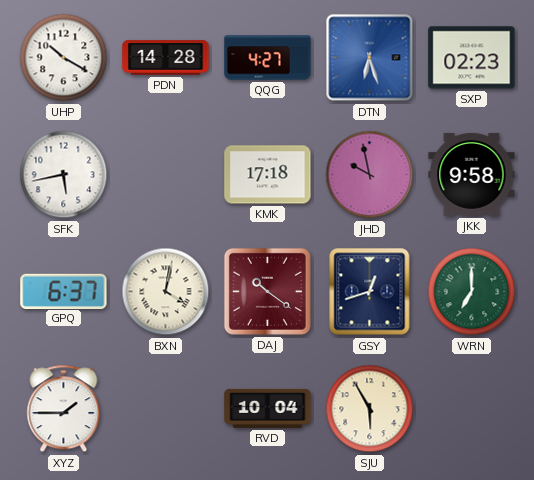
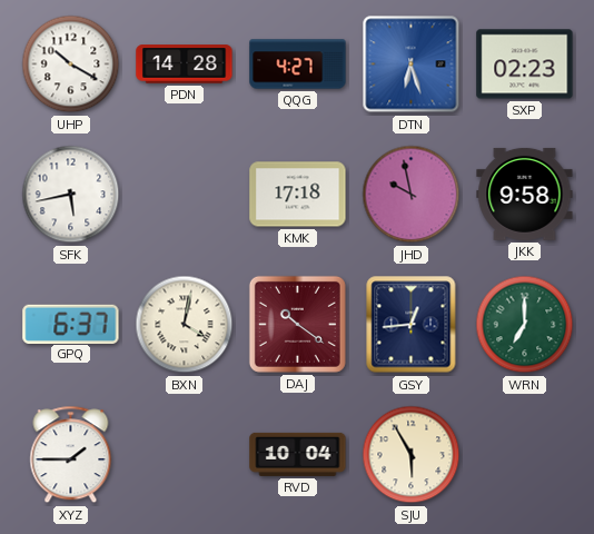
GSY: 12:42 -> 12:44 (412, 325)
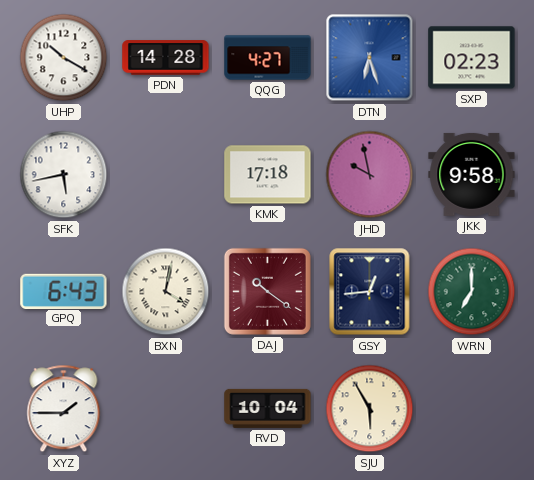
GPQ: 6:37 -> 6:43 (64, 291)
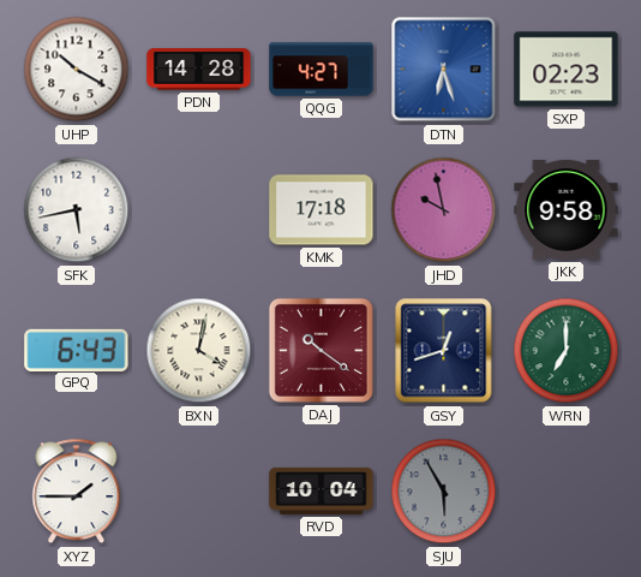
GSY: 12:44 -> 12:42 (444, 351)
SJU dial: cream -> grey (444, 492)
